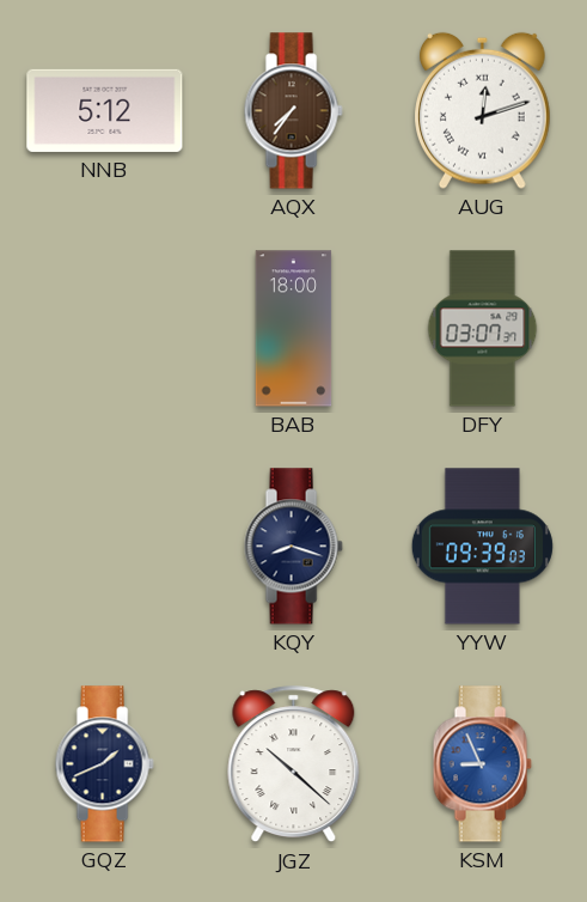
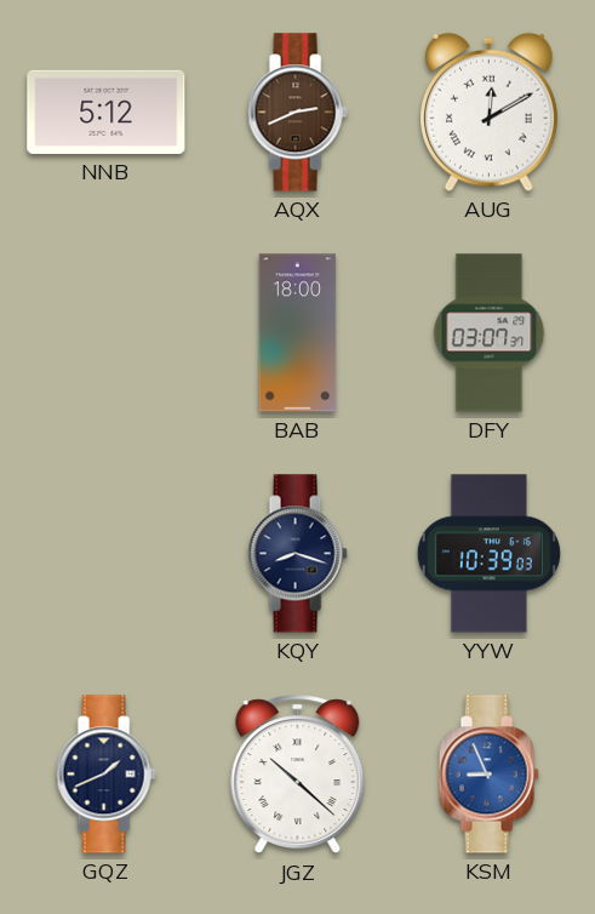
AQX: 7:36 -> 2:41 (297, 113)
AUG: 12:12 -> 12:10 (490, 112)
YYW: 09:39 -> 10:39 (488, 554)
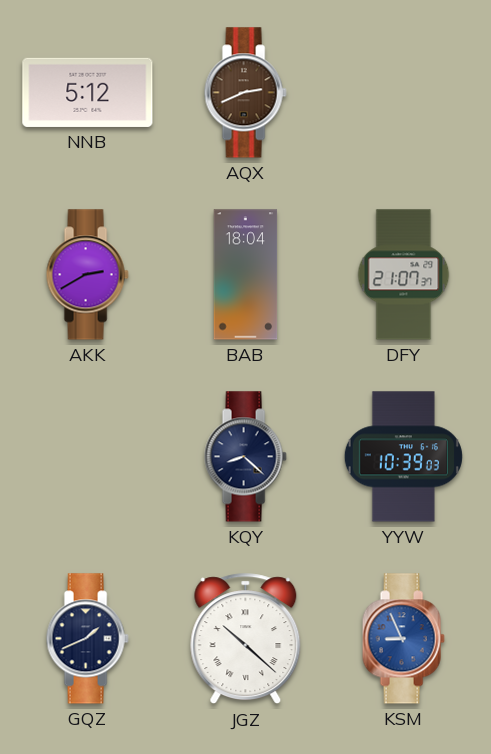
AUG: 12:10 -> none (490, 112)
AKK: none -> 2:40 (87, 275)
BAB: 18:00 -> 18:04 (246, 275)
DFY: 03:07 -> 21:07 (404, 275)
KQY: 8:18 -> 8:22 (245, 457)
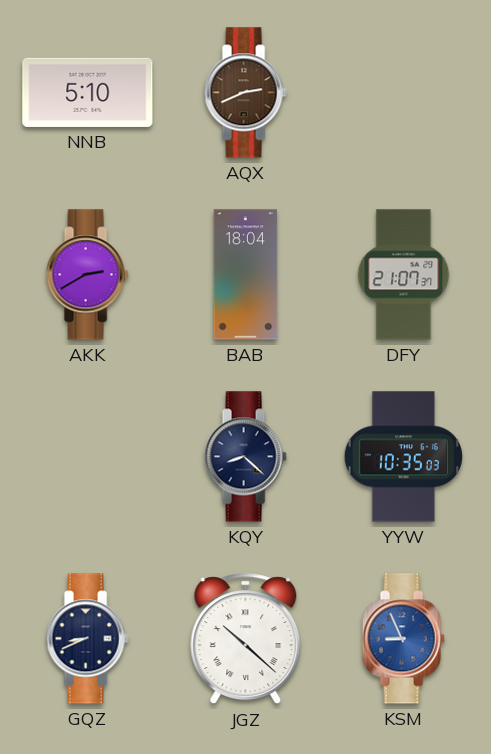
NNB: 5:12 -> 5:10 (88, 92)
YYW: 10:39 -> 10:35 (403, 457)
GQZ: 1:41 -> 8:41 (87, 639)
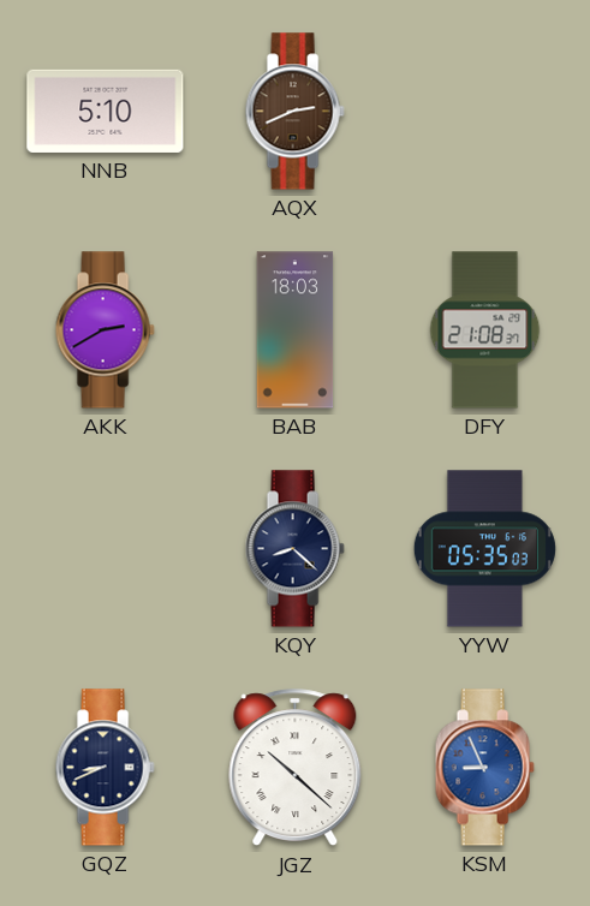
BAB: 18:04 -> 18:03 (296, 330)
DFY: 21:07 -> 21:08 (485, 330)
YYW: 10:35 -> 05:35 (484, 549)
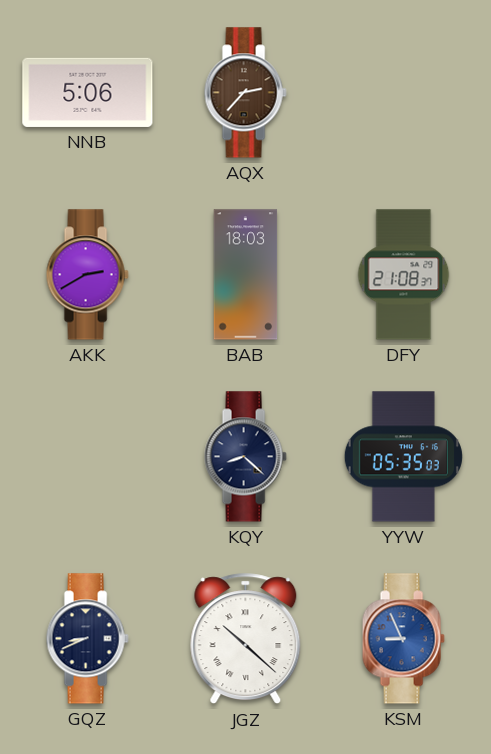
NNB: 5:10 -> 5:06 (88, 92)
AQX: 2:41 -> 2:37 (245, 93)
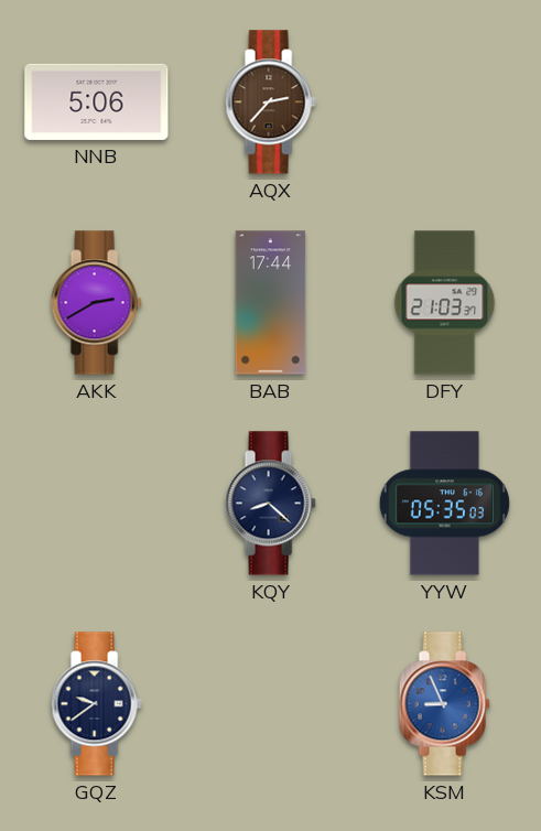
BAB: 18:03 -> 17:44 (271, 303)
DFY: 21:08 -> 21:03 (445, 303)
GQZ: 8:41 -> 9:39 (96, 704)
JGZ: 10:22 -> none (246, 639)
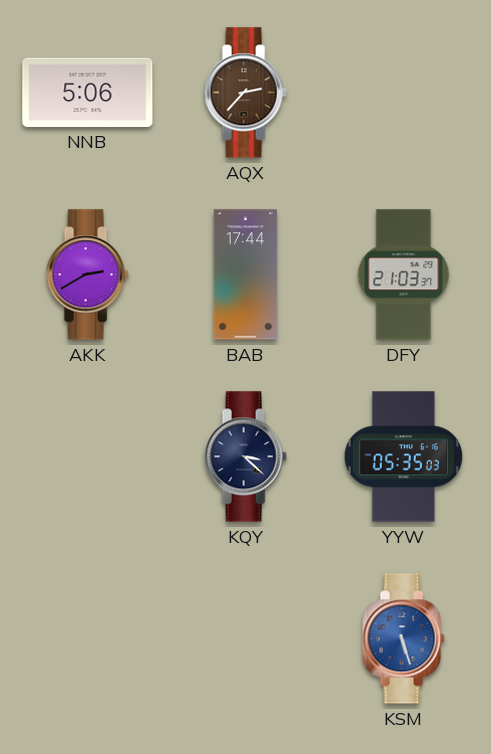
KQY: 8:22 -> 3:22 (245, 457)
GQZ: 9:39 -> none (96, 704)
KSM: 8:56 -> 5:27 (403, 639)
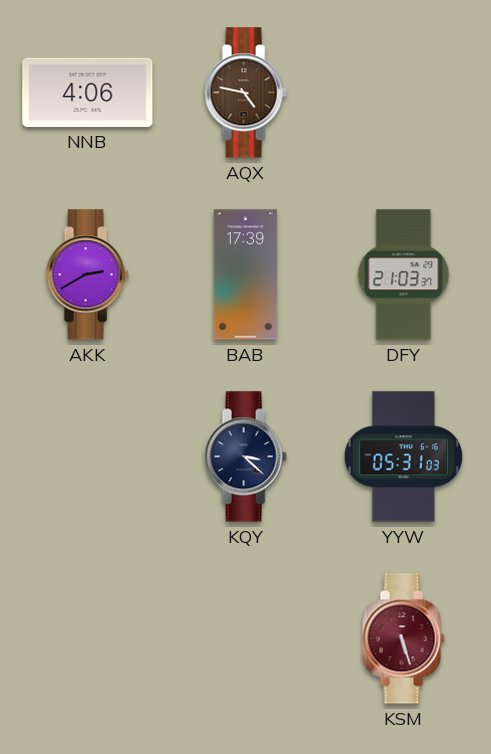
NNB: 5:06 -> 4:06 (88, 92)
AQX: 2:37 -> 4:47 (245, 93)
BAB: 17:44 -> 17:39 (246, 275)
YYW: 05:35 -> 05:31 (403, 457)
KSM dial: blue -> burgundy (403, 639)
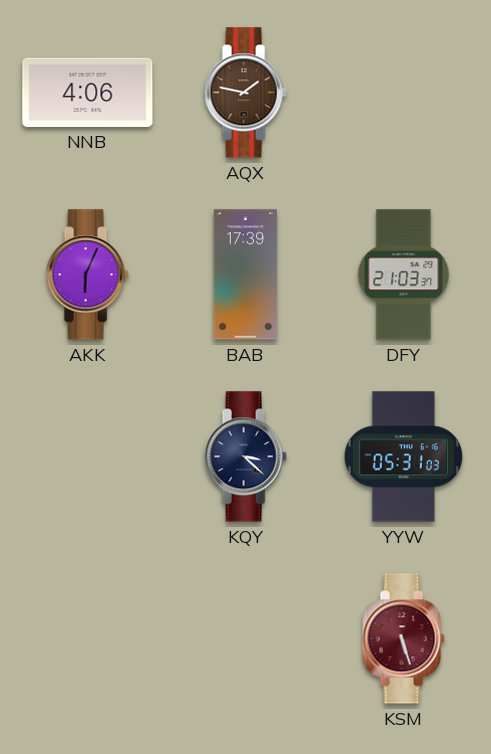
AQX: 4:47 -> 1:47 (245, 93)
AKK: 2:40 -> 6:04 (87, 275)
